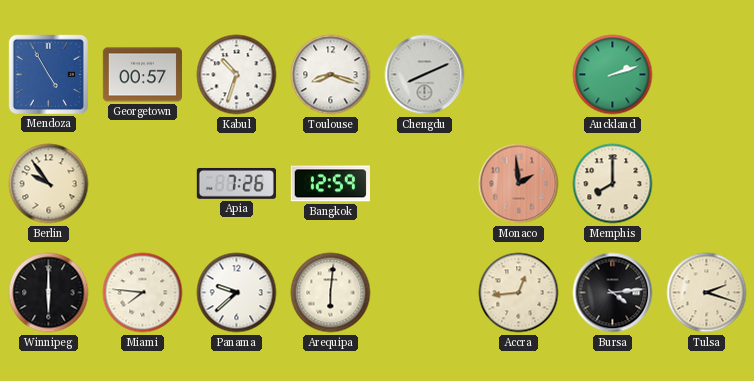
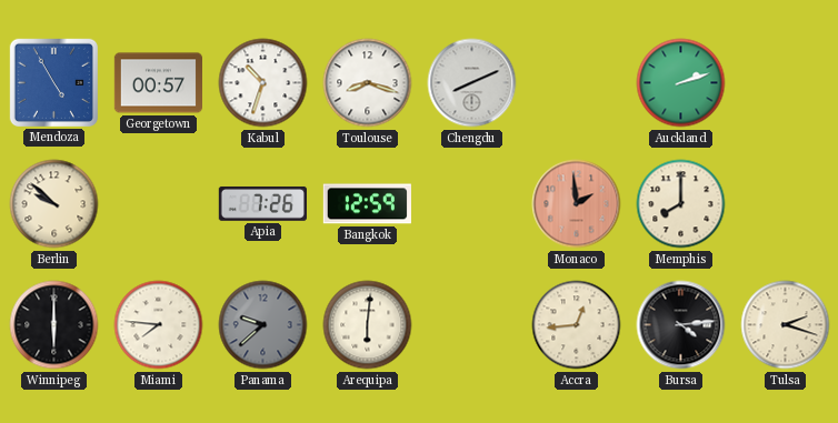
Berlin: 9:54 -> 9:52 (54, 204)
Panama dial: white -> grey (263, 325)
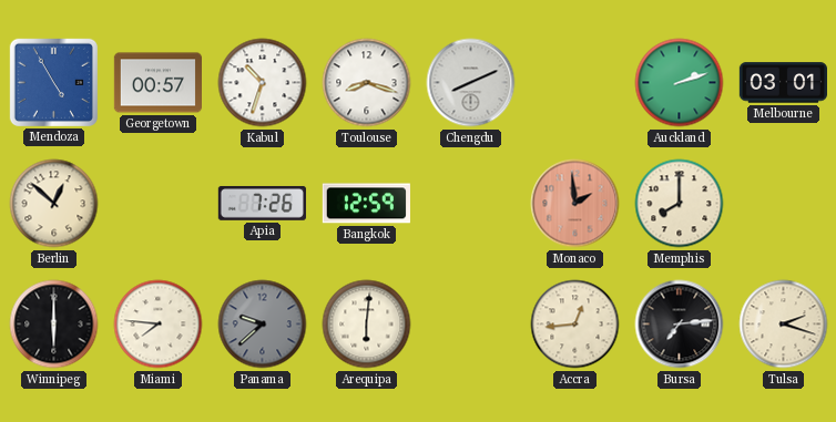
Melbourne: none -> 03:01 (783, 83)
Berlin: 9:52 -> 12:52 (54, 204)
Bursa: 4:14 -> 7:14 (680, 325)
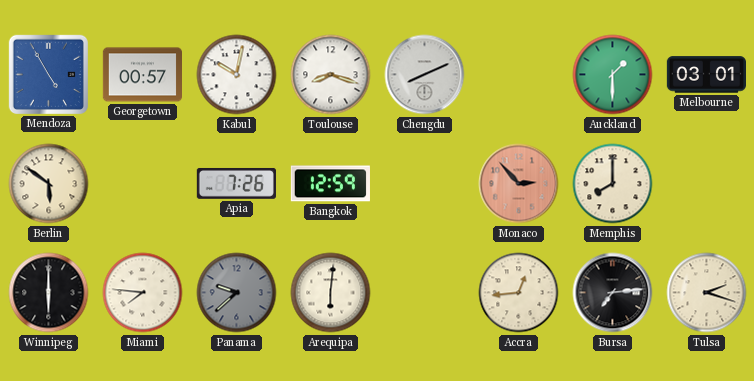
Kabul: 10:33 -> 10:02 (237, 75)
Auckland: 2:12 -> 1:30 (613, 75)
Berlin: 12:52 -> 5:51 (49, 184)
Monaco: 1:59 -> 2:53 (519, 184)
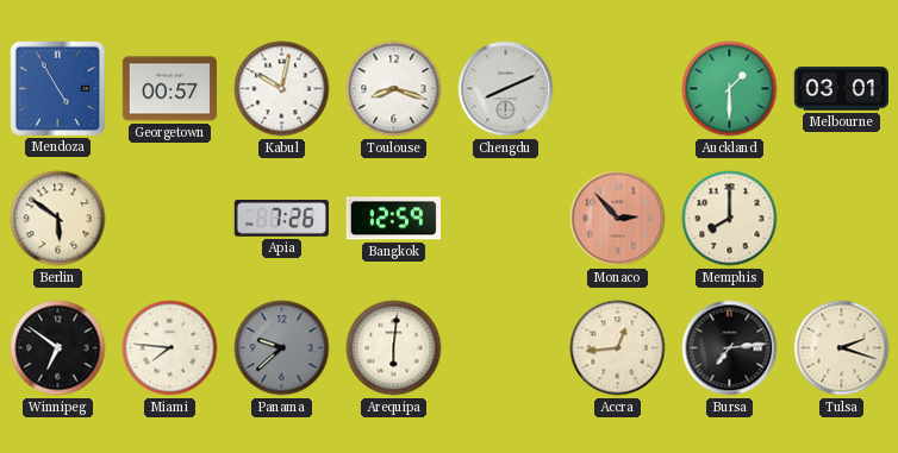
Winnipeg: 6:00 -> 6:51 (58, 348)
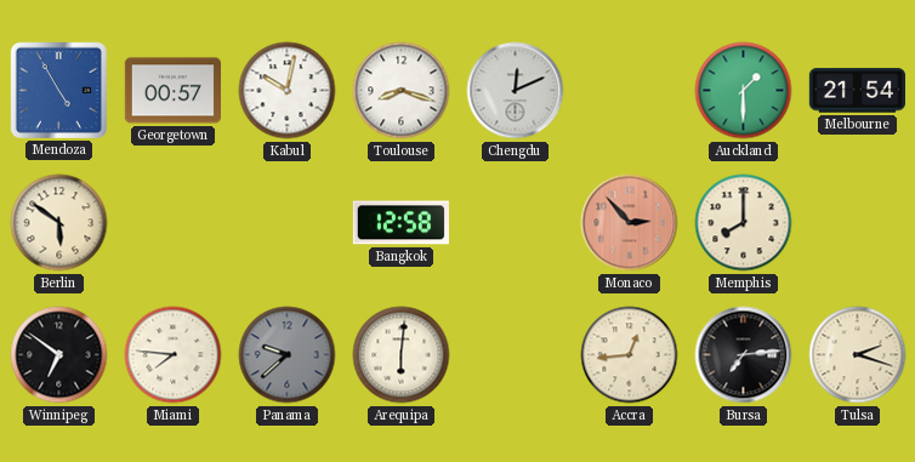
Chengdu: 8:11 -> 12:11 (516, 91)
Melbourne: 03:01 -> 21:54 (857, 91)
Apia: 7:26 -> none (281, 218)
Bangkok: 12:59 -> 12:58 (400, 223)
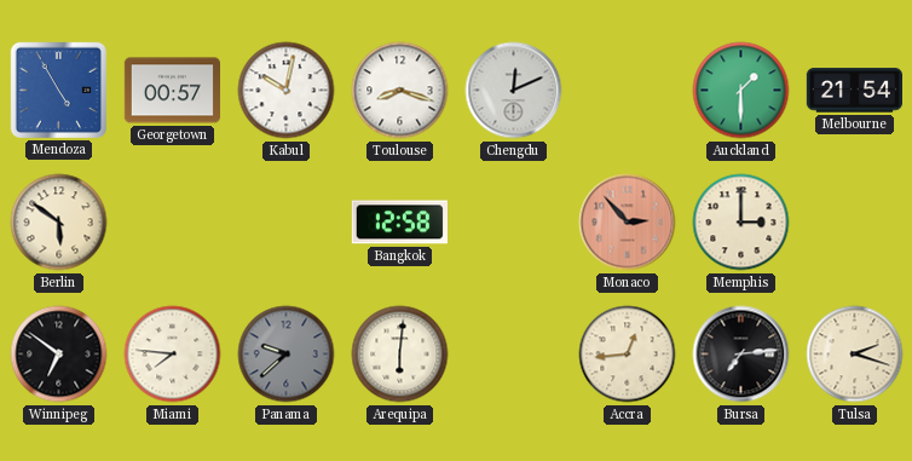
Memphis: 8:00 -> 3:00 (741, 223)
